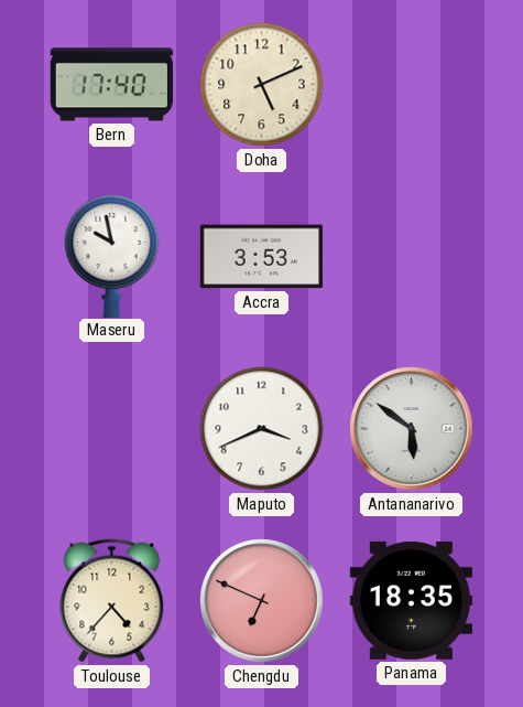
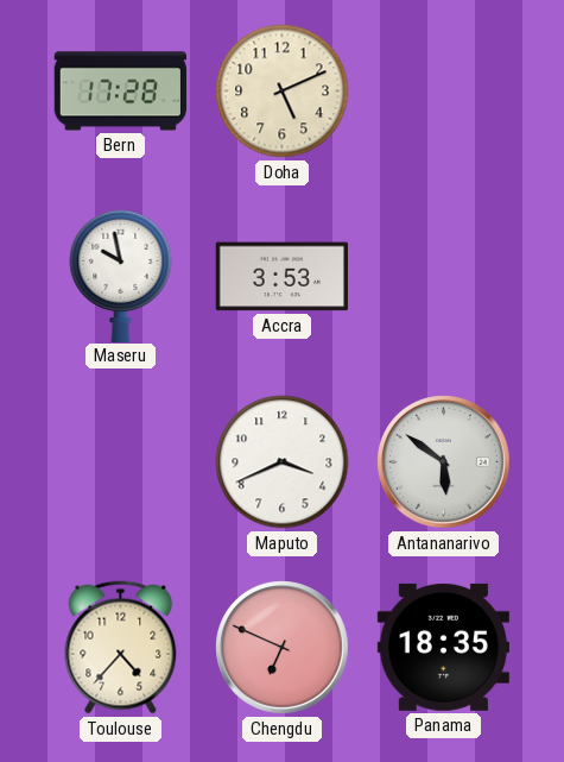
Bern: 17:40 -> 17:28 (120, 92)
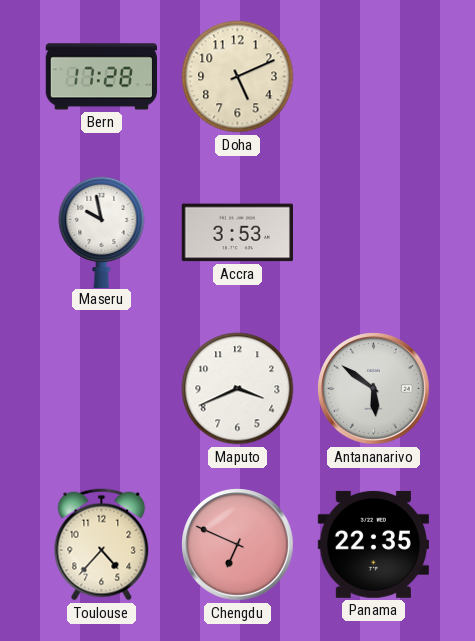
Panama: 18:35 -> 22:35 (373, 544)
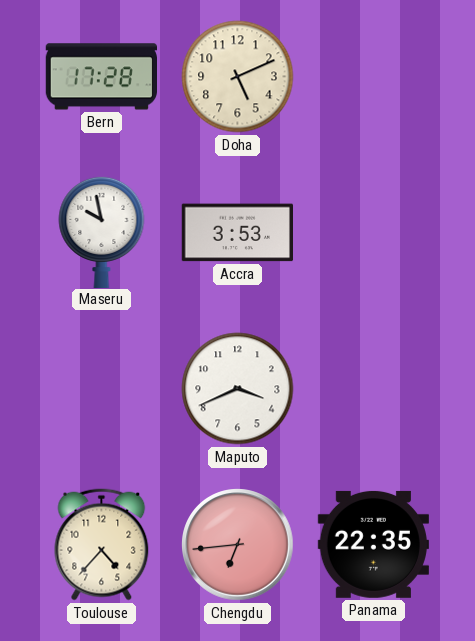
Antananarivo: 5:51 -> none (374, 389)
Chengdu: 6:49 -> 6:44 (238, 545)
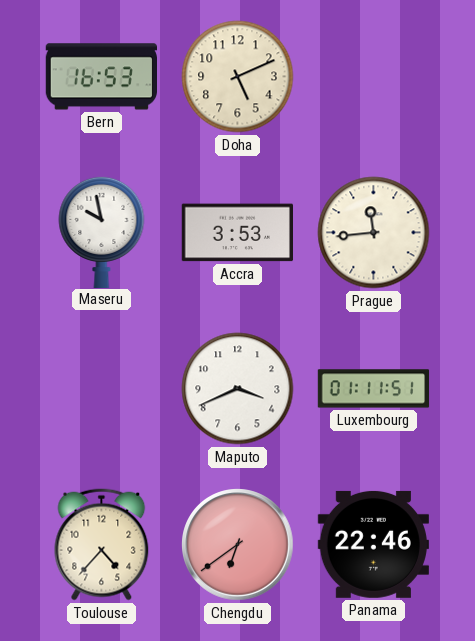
Bern: 17:28 -> 16:53 (101, 77)
Prague: none -> 11:44 (374, 233)
Luxembourg: none -> 01:11 (374, 389)
Chengdu: 6:44 -> 6:39 (238, 545)
Panama: 22:35 -> 22:46 (373, 544)
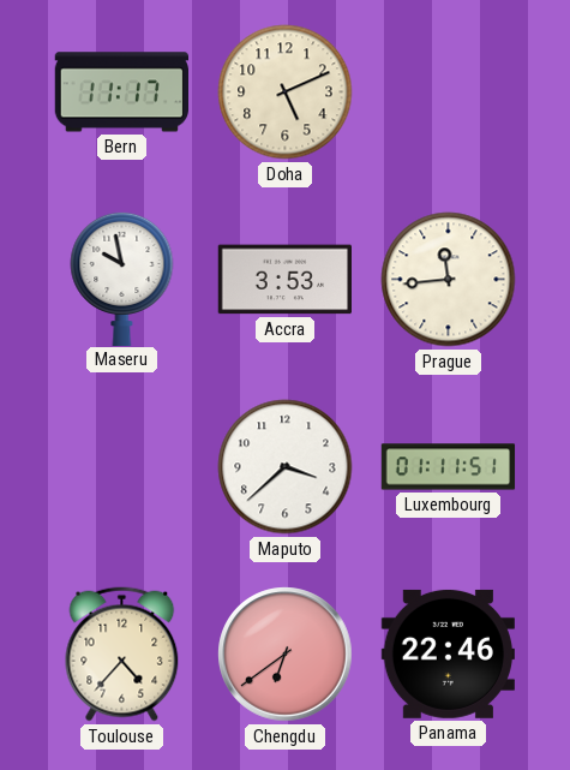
Bern: 16:53 -> 11:17 (121, 92)
Maputo: 3:41 -> 3:38 (286, 467)
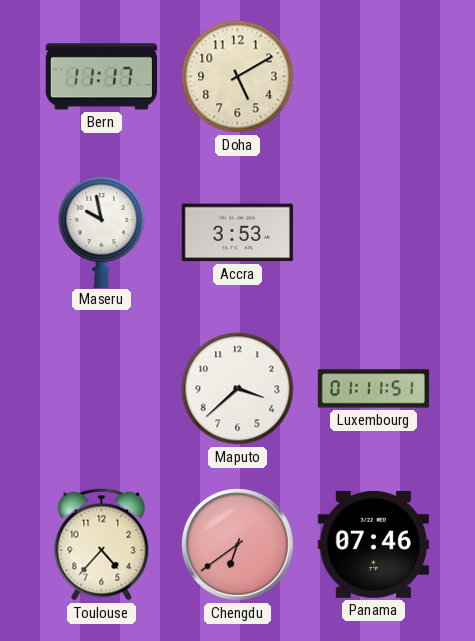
Doha: 5:11 -> 5:10 (238, 77)
Prague: 11:44 -> none (449, 280)
Panama: 22:46 -> 07:46 (373, 544)
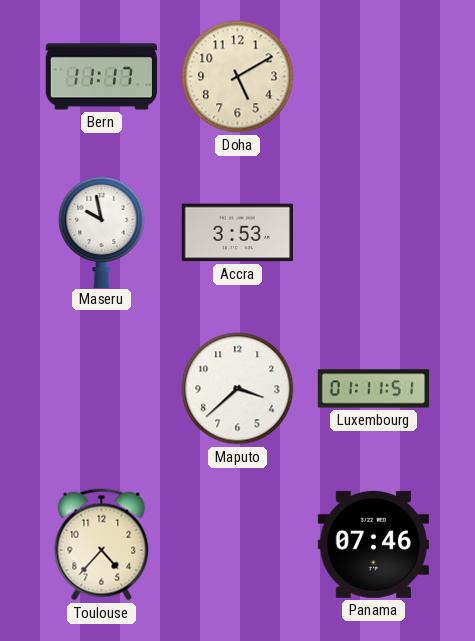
Chengdu: 6:39 -> none (238, 545)
